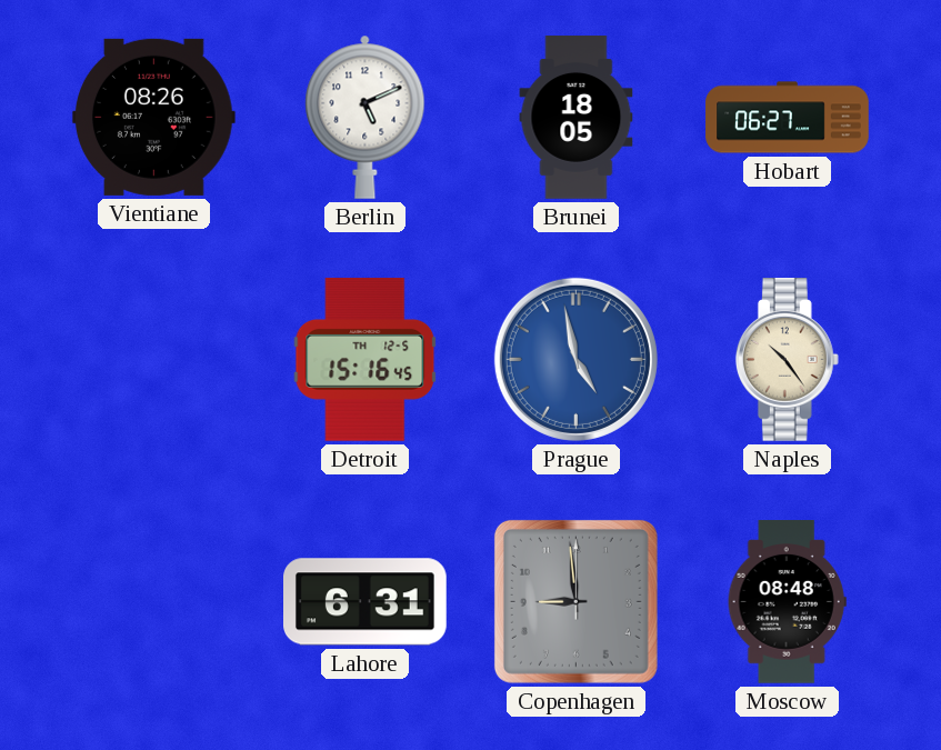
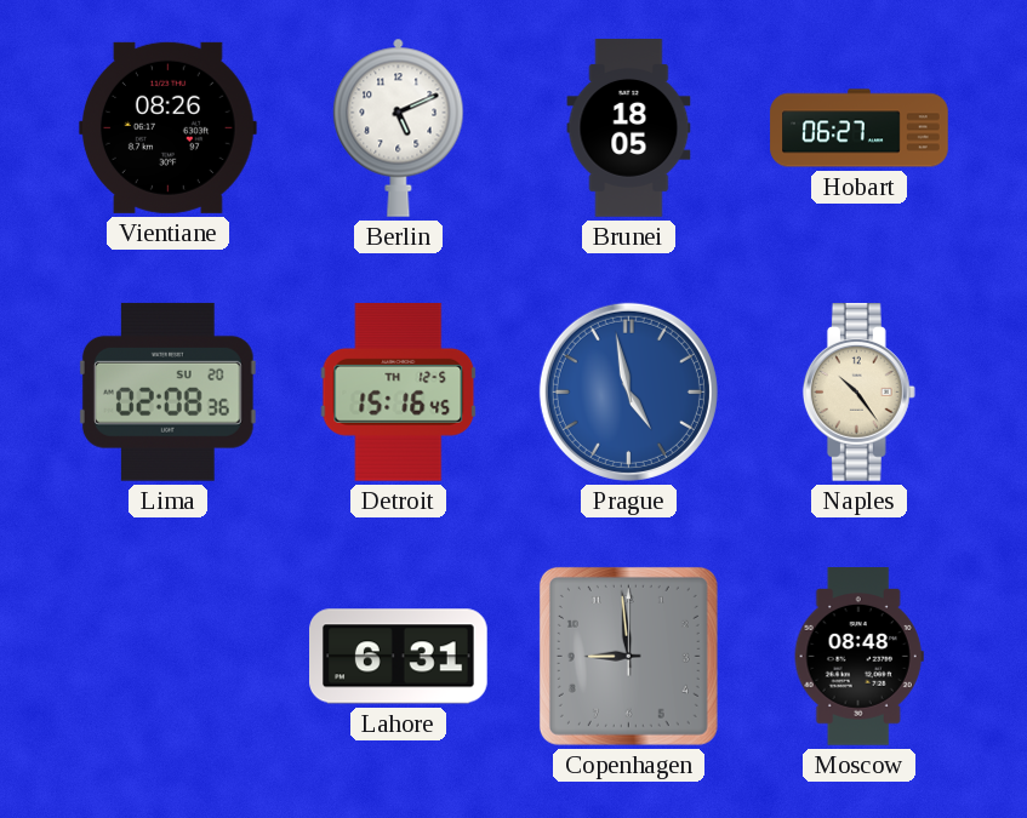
Lima: none -> 02:08 (167, 391)
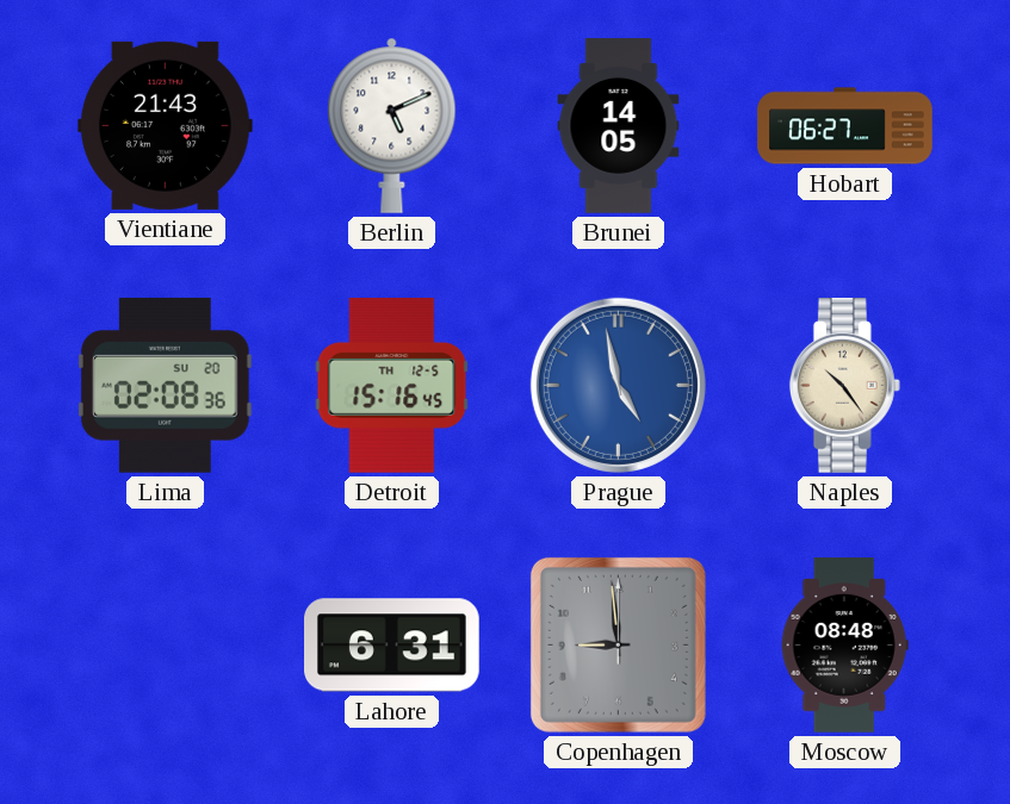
Vientiane: 08:26 -> 21:43 (165, 125)
Brunei: 18:05 -> 14:05 (619, 126)
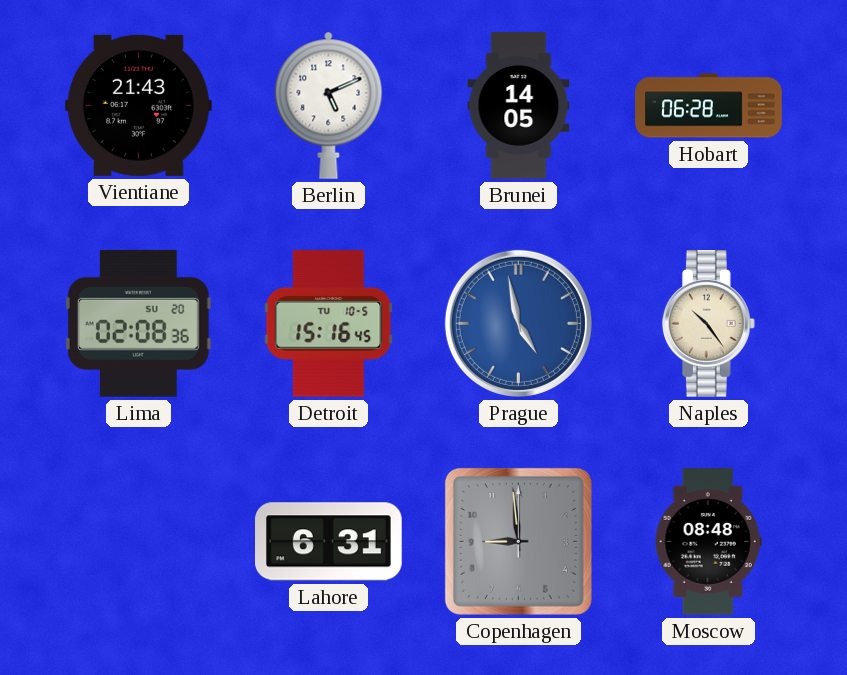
Hobart: 06:27 -> 06:28 (709, 106)
Detroit date: TH 12-5 -> TU 10-5 (329, 323)
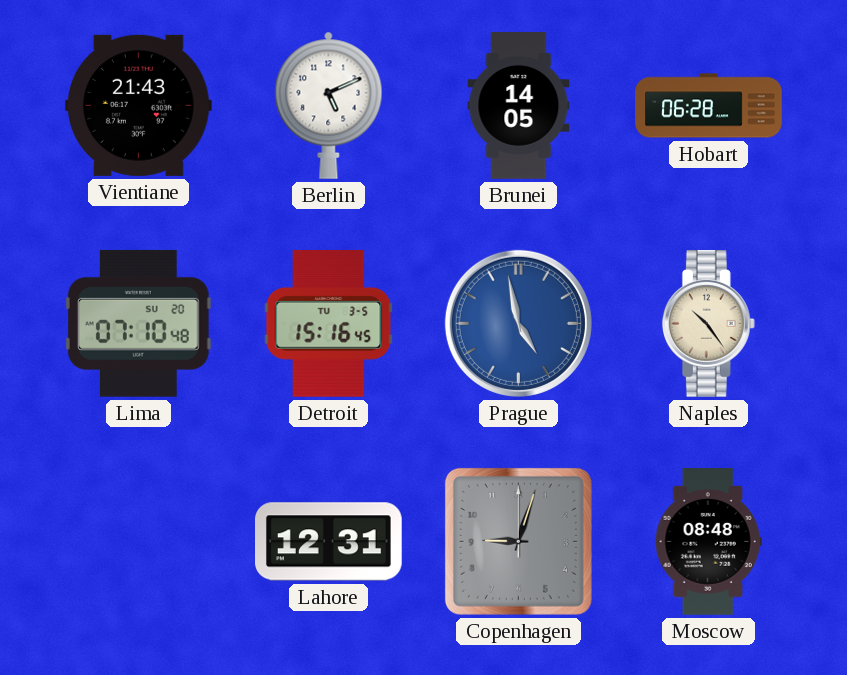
Lima: 02:08 -> 07:10 (138, 323)
Detroit date: TU 10-5 -> TU 3-5 (329, 323)
Lahore: 6:31 -> 12:31 (329, 542)
Copenhagen: 8:59 -> 9:03 (518, 541)
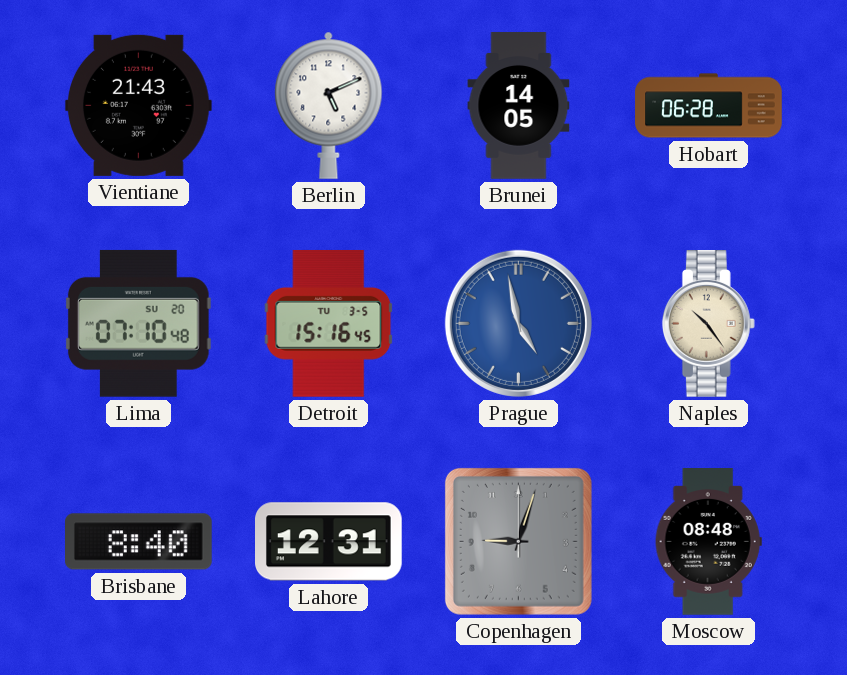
Brisbane: none -> 8:40 (139, 542)
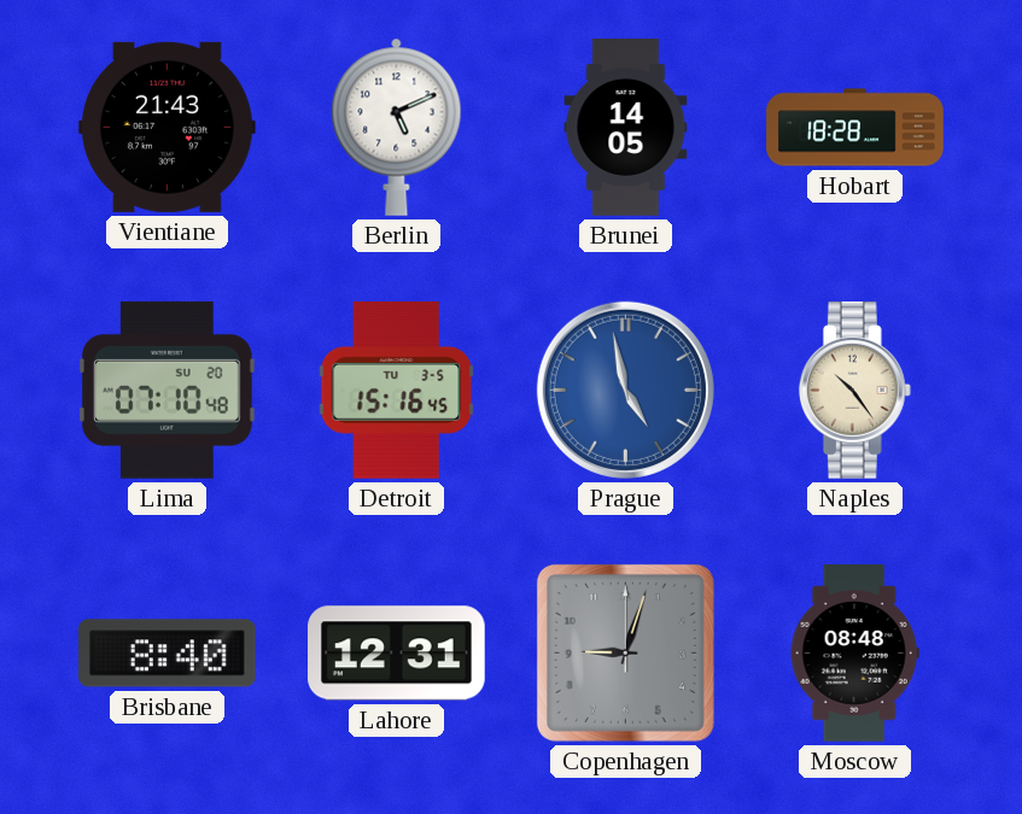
Hobart: 06:28 -> 18:28 (855, 128)
